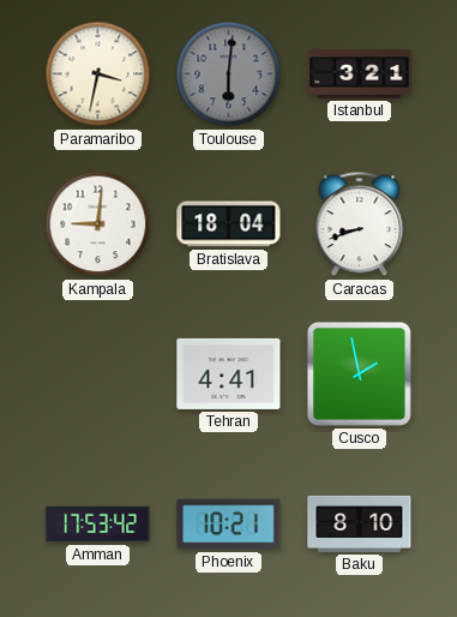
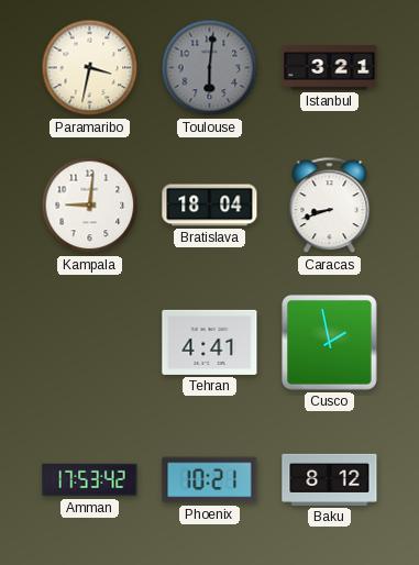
Baku: 8:10 -> 8:12 (330, 479)
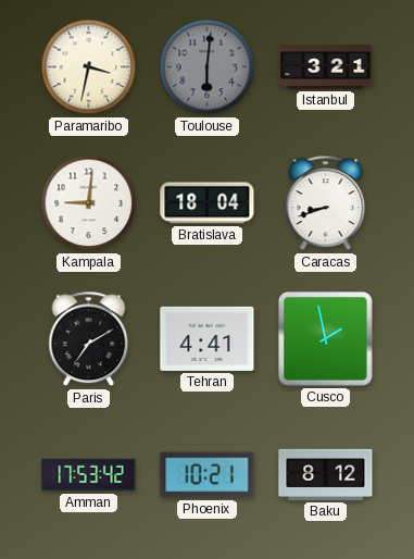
Paris: none -> 7:10 (89, 339)
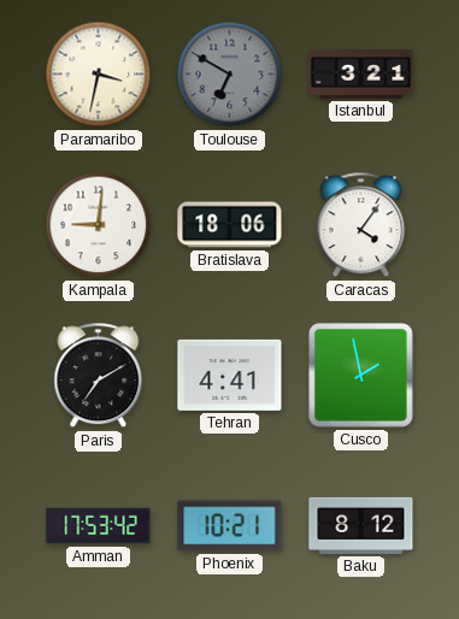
Toulouse: 6:01 -> 6:50 (230, 75)
Bratislava: 18:04 -> 18:06 (230, 225)
Caracas: 8:42 -> 4:06 (361, 225)
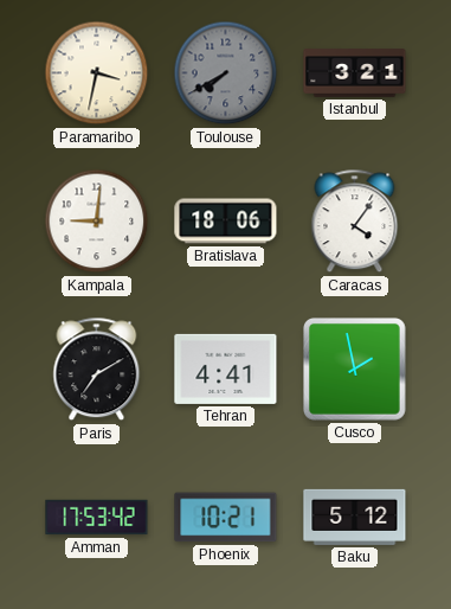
Toulouse: 6:50 -> 7:40 (226, 73)
Baku: 8:12 -> 5:12 (355, 517)
